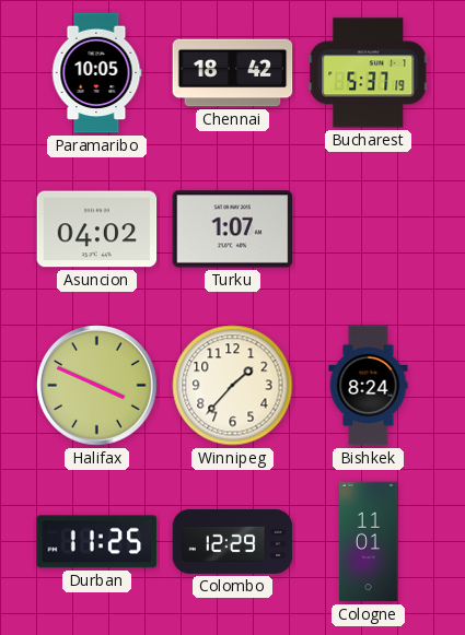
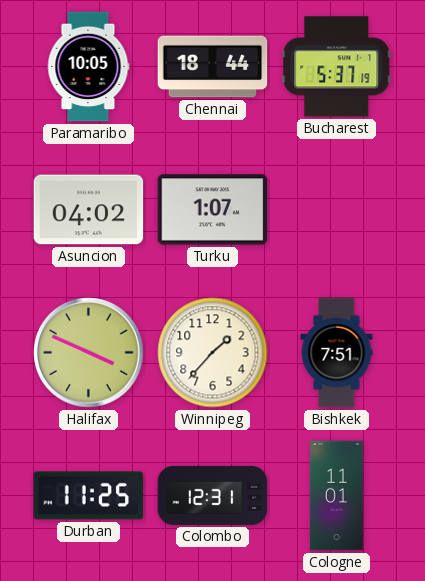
Chennai: 18:42 -> 18:44 (213, 67)
Bishkek: 8:24 -> 7:51 (337, 353)
Colombo: 12:29 -> 12:31 (213, 495)
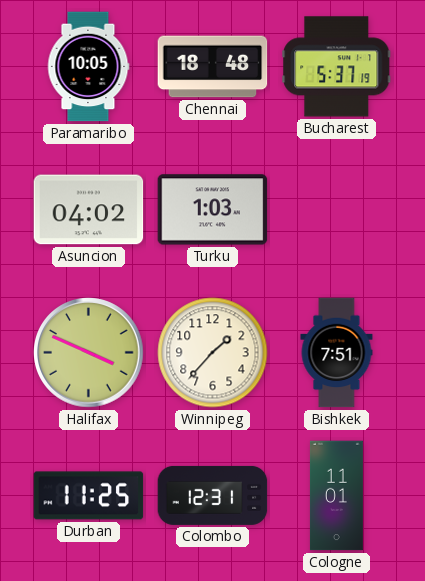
Chennai: 18:44 -> 18:48 (213, 67)
Turku: 1:07 -> 1:03 (213, 210)
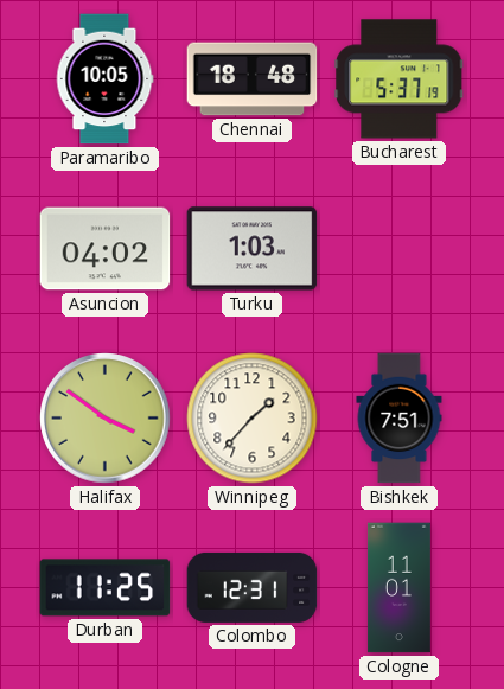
Halifax: 3:49 -> 3:51 (106, 419)
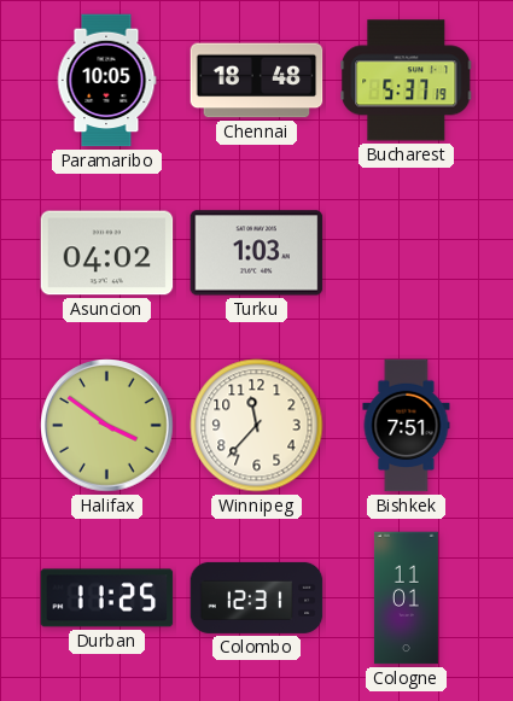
Winnipeg: 1:37 -> 11:37 (257, 426)
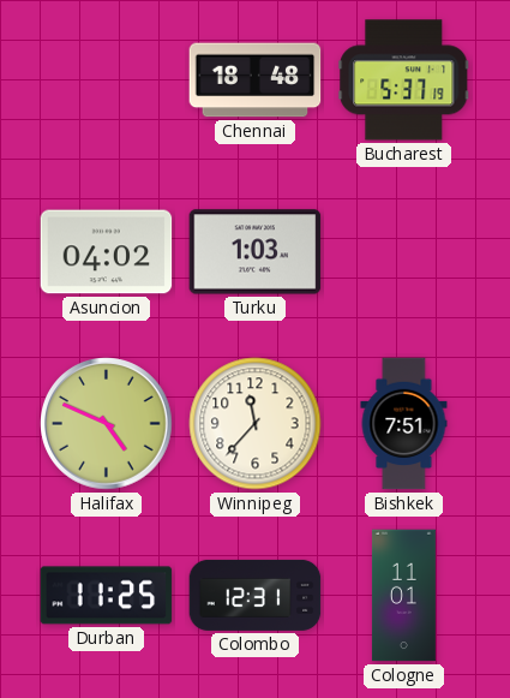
Paramaribo: 10:05 -> none (106, 81)
Halifax: 3:51 -> 4:49 (107, 424)
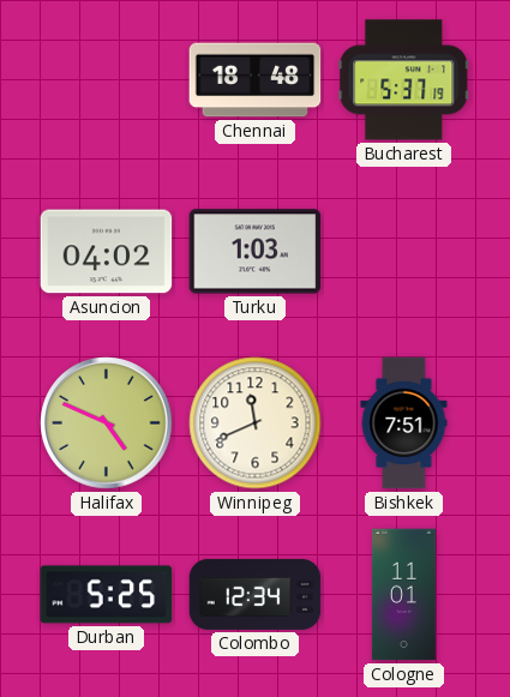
Winnipeg: 11:37 -> 11:41 (256, 423)
Durban: 11:25 -> 5:25 (107, 595)
Colombo: 12:31 -> 12:34 (256, 594)
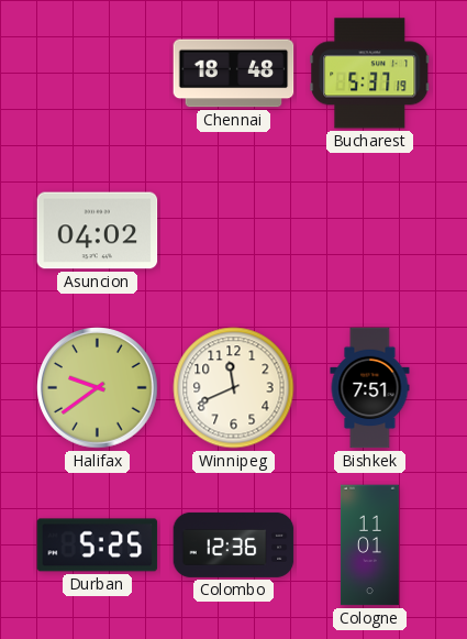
Turku: 1:03 -> none (256, 252)
Halifax: 4:49 -> 9:39 (98, 388)
Colombo: 12:34 -> 12:36 (234, 544)
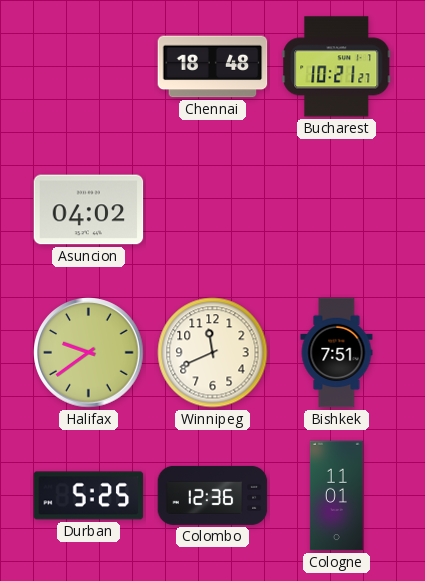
Bucharest: 5:37 -> 10:21 (337, 67)
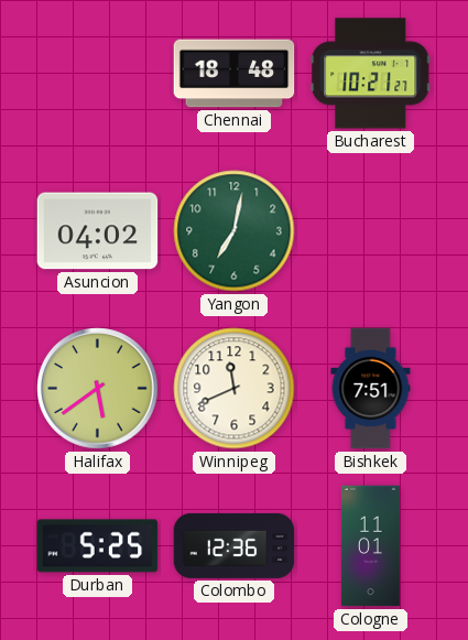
Yangon: none -> 7:02 (235, 231)
Halifax: 9:39 -> 5:39 (98, 389)
